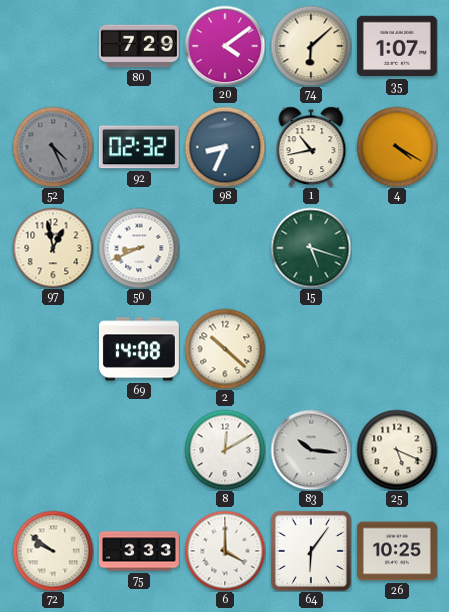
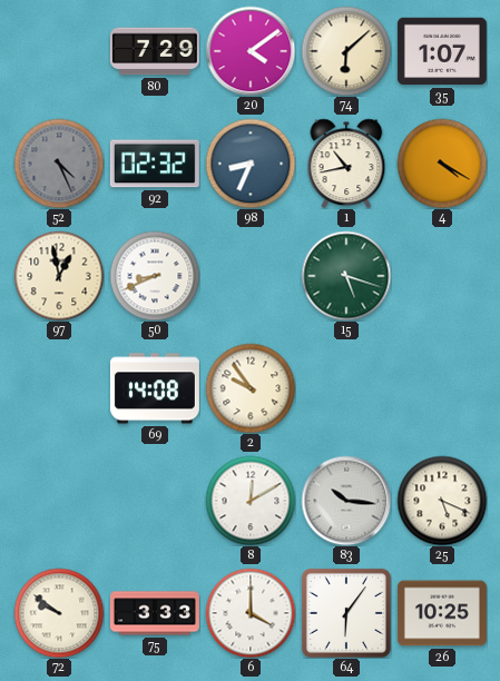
2: 10:22 -> 9:54 (251, 388)
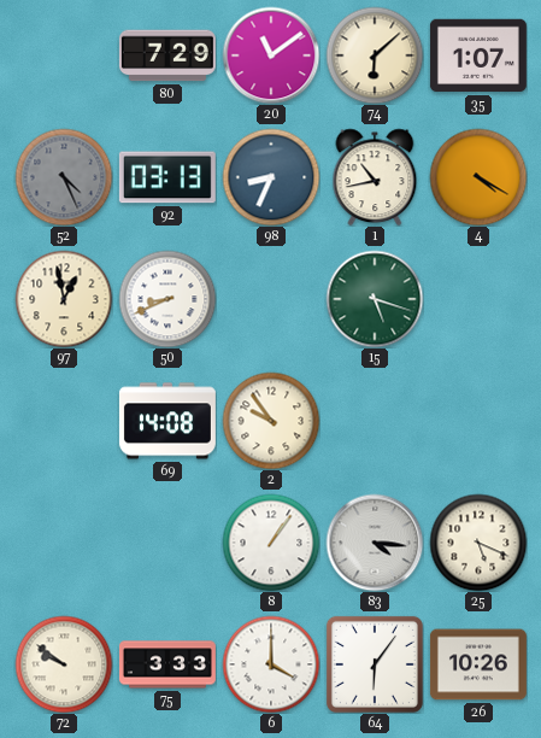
20: 4:09 -> 11:09 (271, 55)
92: 02:32 -> 03:13 (167, 177)
8: 12:10 -> 1:06 (271, 543)
83: 10:16 -> 4:16 (375, 543)
26: 10:25 -> 10:26 (478, 664)
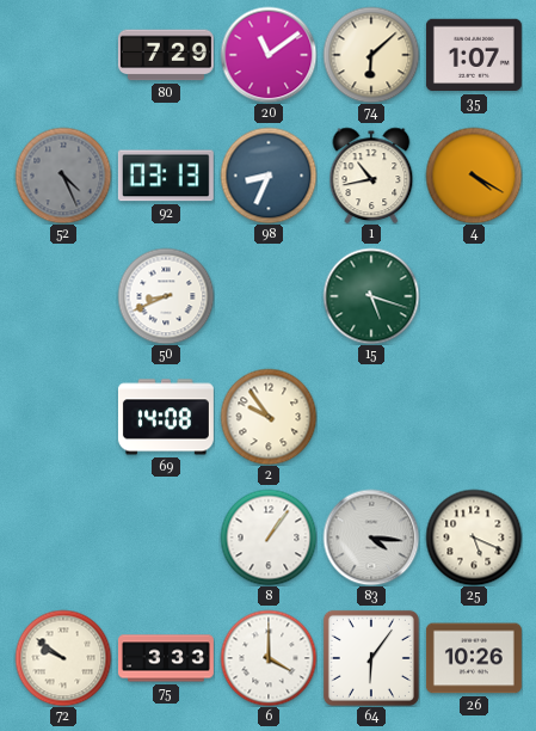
97: 12:58 -> none (64, 299)
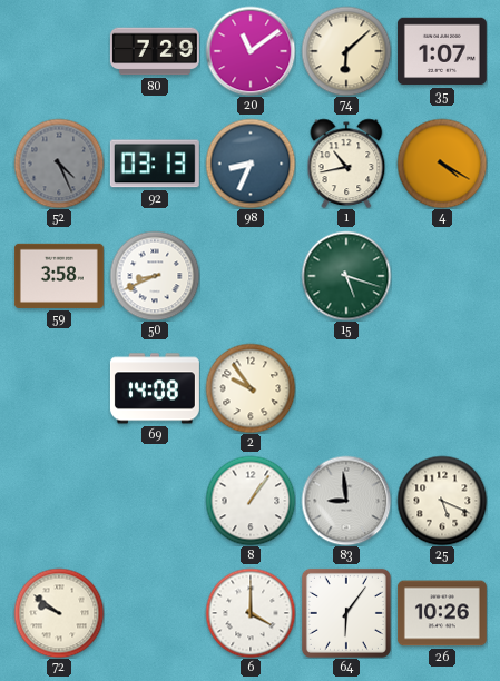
59: none -> 3:58 (59, 276)
83: 4:16 -> 8:59 (346, 501)
75: 3:33 -> none (166, 658)
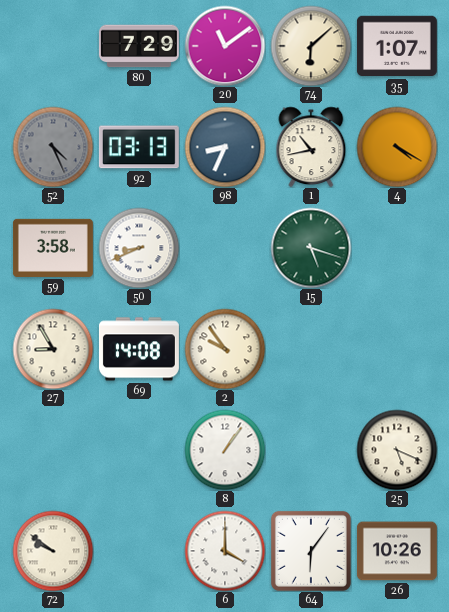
27: none -> 8:55 (53, 349)
83: 8:59 -> none (346, 501)
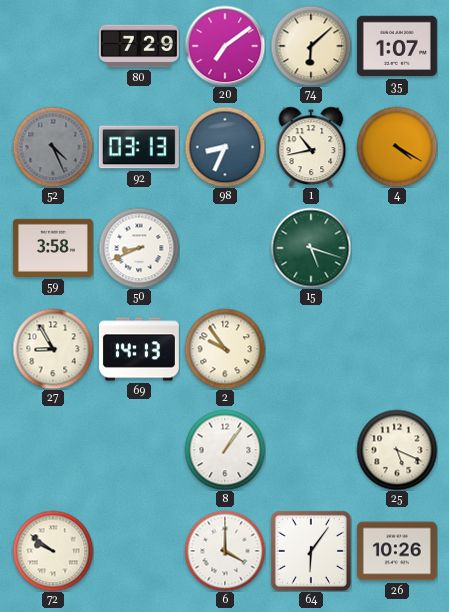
20: 11:09 -> 7:09 (225, 46)
69: 14:08 -> 14:13 (139, 349)
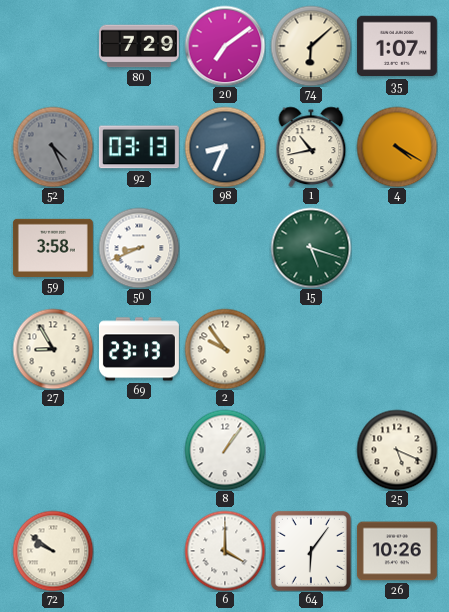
69: 14:13 -> 23:13 (139, 349)
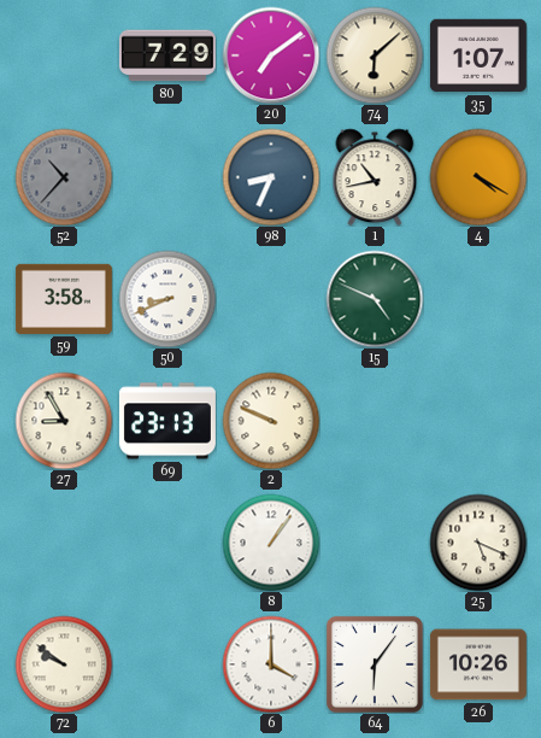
52: 4:26 -> 10:37 (64, 177)
92: 03:13 -> none (139, 147)
15: 5:18 -> 4:49 (375, 299)
2: 9:54 -> 9:49 (271, 421)
